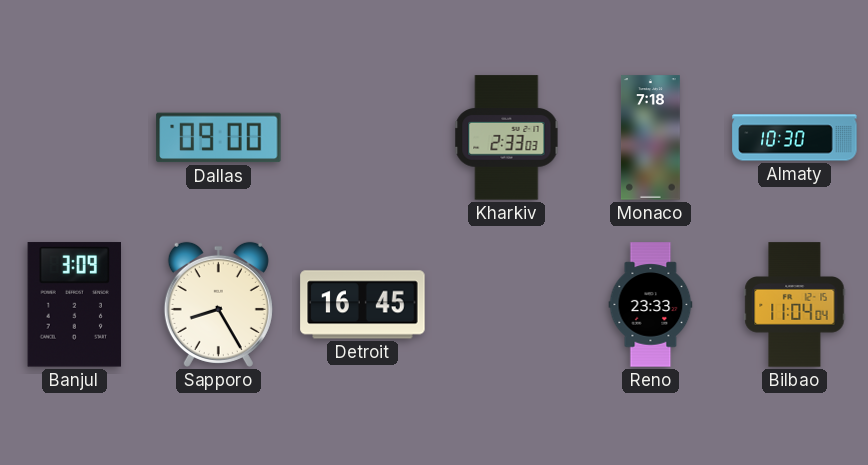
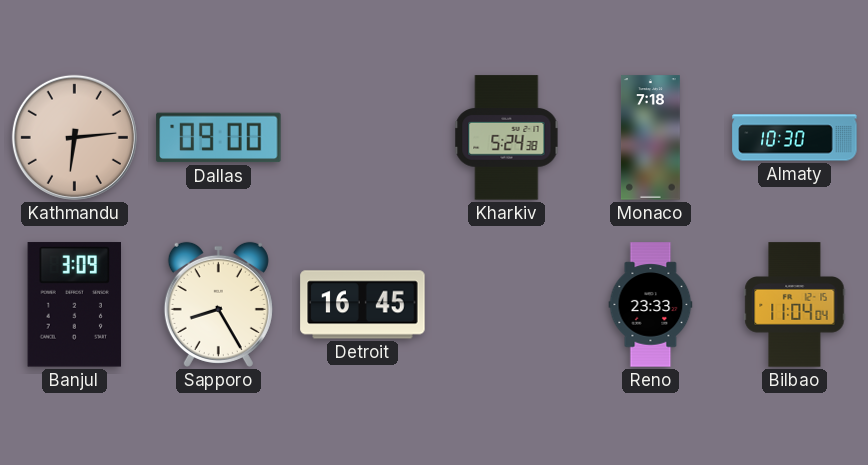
Kathmandu: none -> 6:14 (74, 137)
Kharkiv: 2:33 -> 5:24 (507, 138)
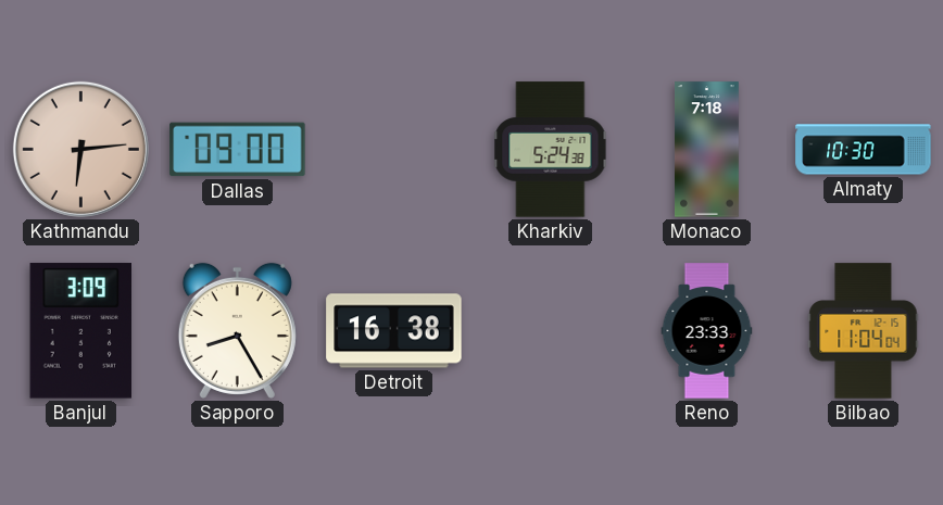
Detroit: 16:45 -> 16:38 (394, 331)
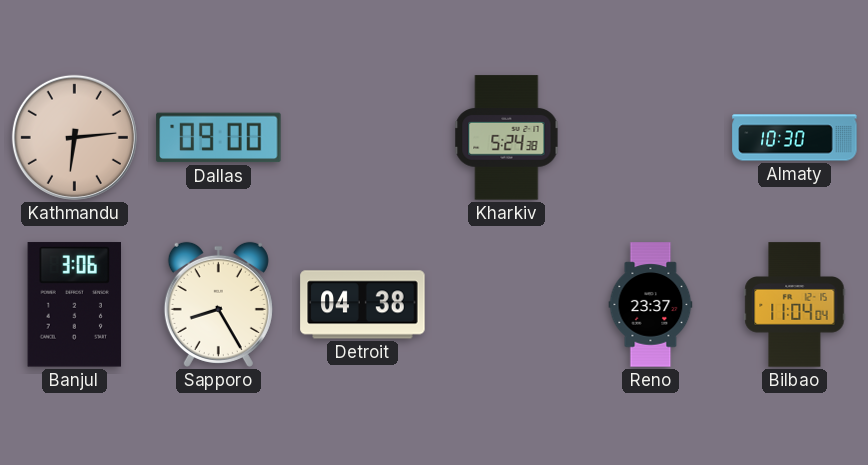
Monaco: 7:18 -> none (707, 150)
Banjul: 3:09 -> 3:06 (74, 305)
Detroit: 16:38 -> 04:38 (363, 305)
Reno: 23:33 -> 23:37 (651, 305)
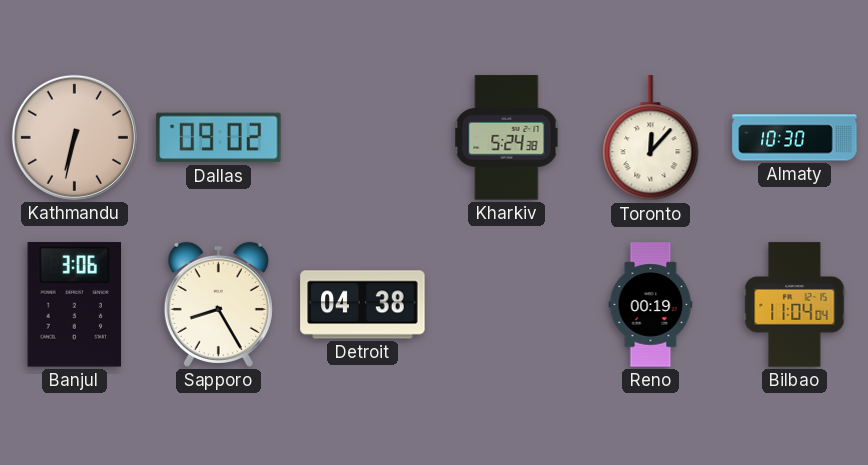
Kathmandu: 6:14 -> 6:32 (74, 137)
Dallas: 09:00 -> 09:02 (219, 138)
Toronto: none -> 12:07 (651, 138)
Reno: 23:37 -> 00:19 (651, 305)
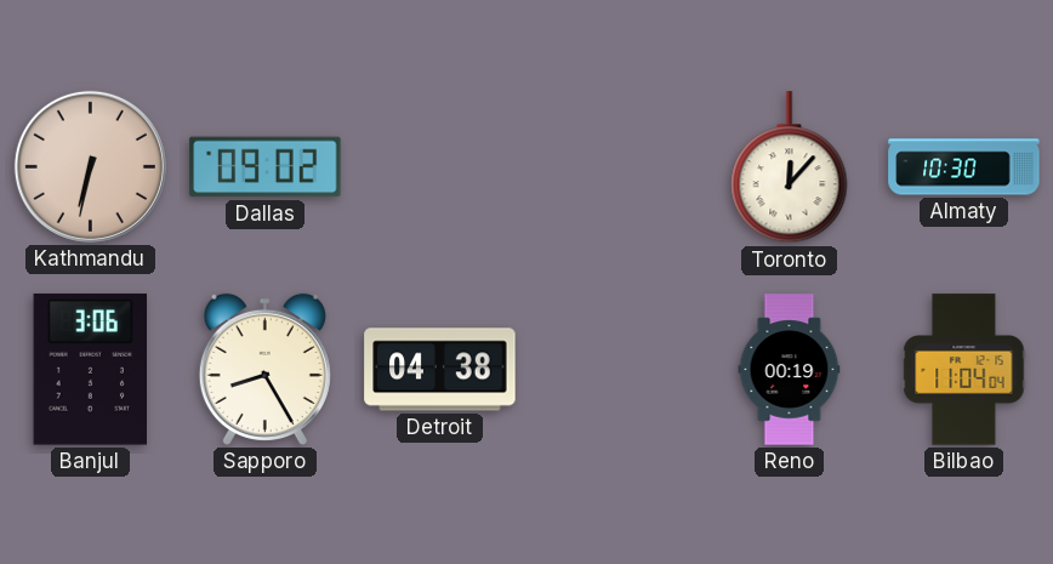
Kharkiv: 5:24 -> none (507, 138)
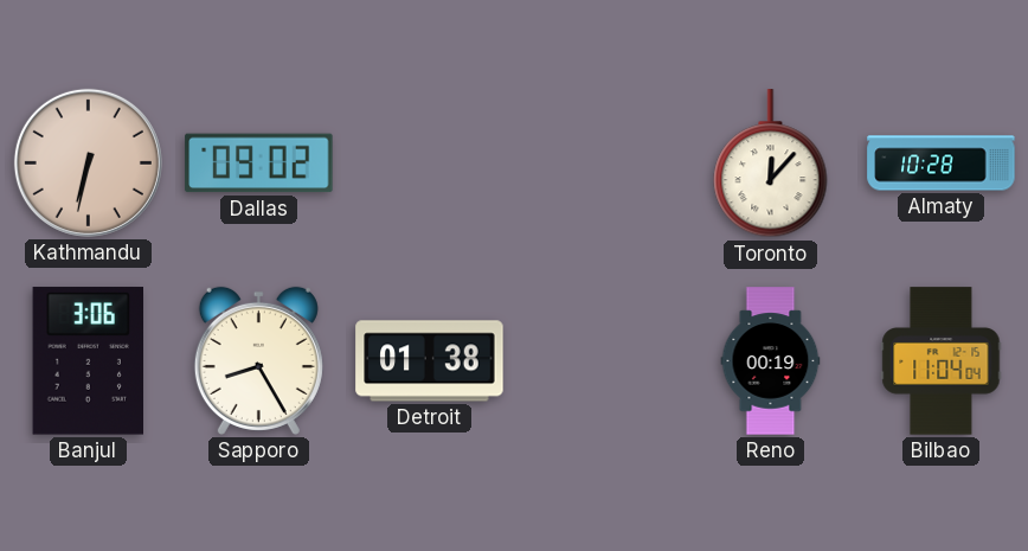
Almaty: 10:30 -> 10:28 (942, 164)
Detroit: 04:38 -> 01:38 (430, 361)
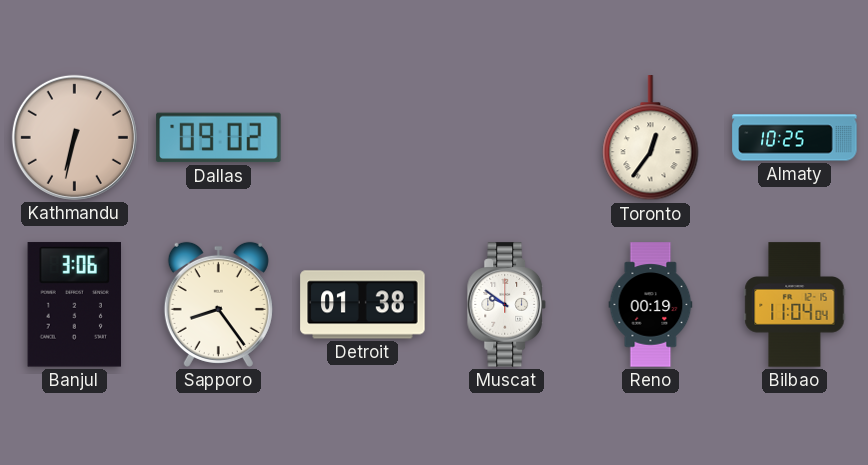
Toronto: 12:07 -> 12:36 (651, 138)
Almaty: 10:28 -> 10:25 (795, 138)
Sapporo: 8:25 -> 8:24 (218, 304)
Muscat: none -> 9:51 (506, 305)
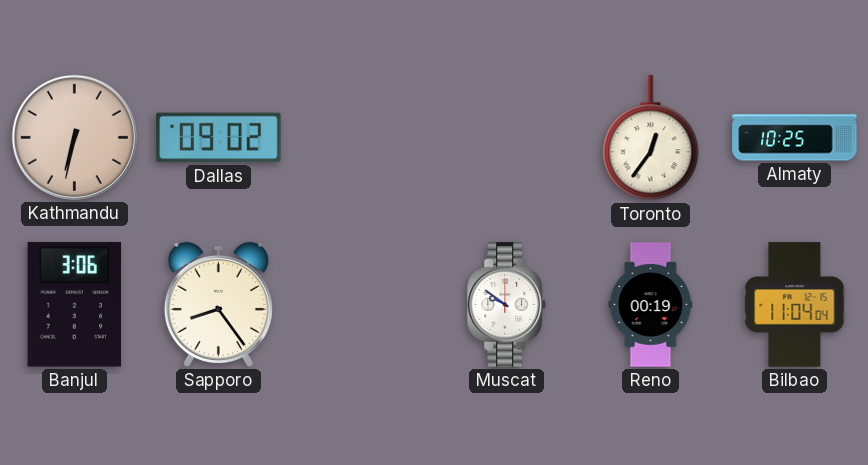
Detroit: 01:38 -> none (363, 305)
